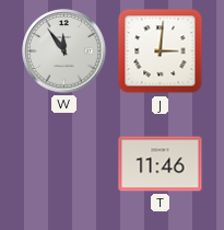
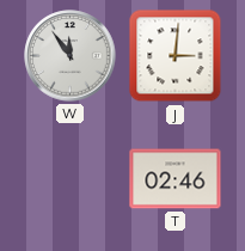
T: 11:46 -> 02:46 (176, 179)
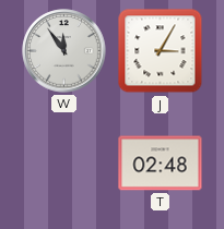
J: 3:01 -> 3:05 (161, 51)
T: 02:46 -> 02:48 (161, 164)
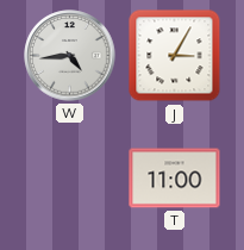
W: 11:54 -> 4:44 (70, 56)
T: 02:48 -> 11:00 (175, 179)
